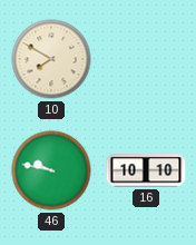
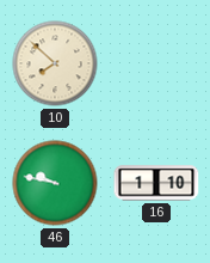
10: 7:50 -> 7:52 (55, 63)
16: 10:10 -> 1:10 (156, 183)
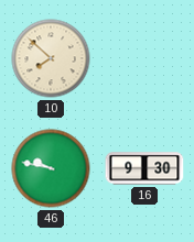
16: 1:10 -> 9:30 (144, 168)
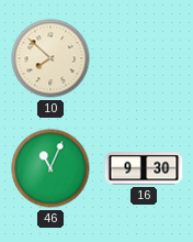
46: 9:47 -> 11:04 (50, 168)
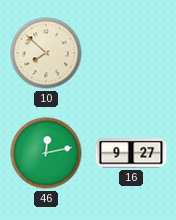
46: 11:04 -> 12:13 (46, 153)
16: 9:30 -> 9:27 (131, 153)
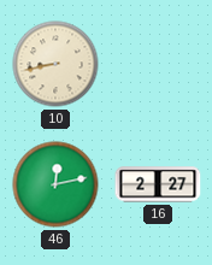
10: 7:52 -> 8:43 (55, 64)
16: 9:27 -> 2:27 (158, 184)
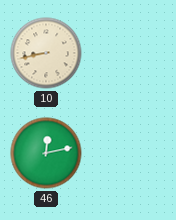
16: 2:27 -> none (158, 184)
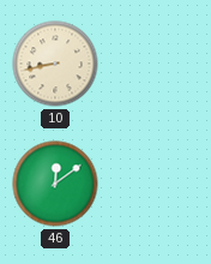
46: 12:13 -> 12:09 (55, 184)
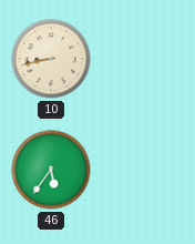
46: 12:09 -> 5:36 (51, 170)
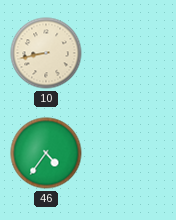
46: 5:36 -> 4:36 (46, 153)
